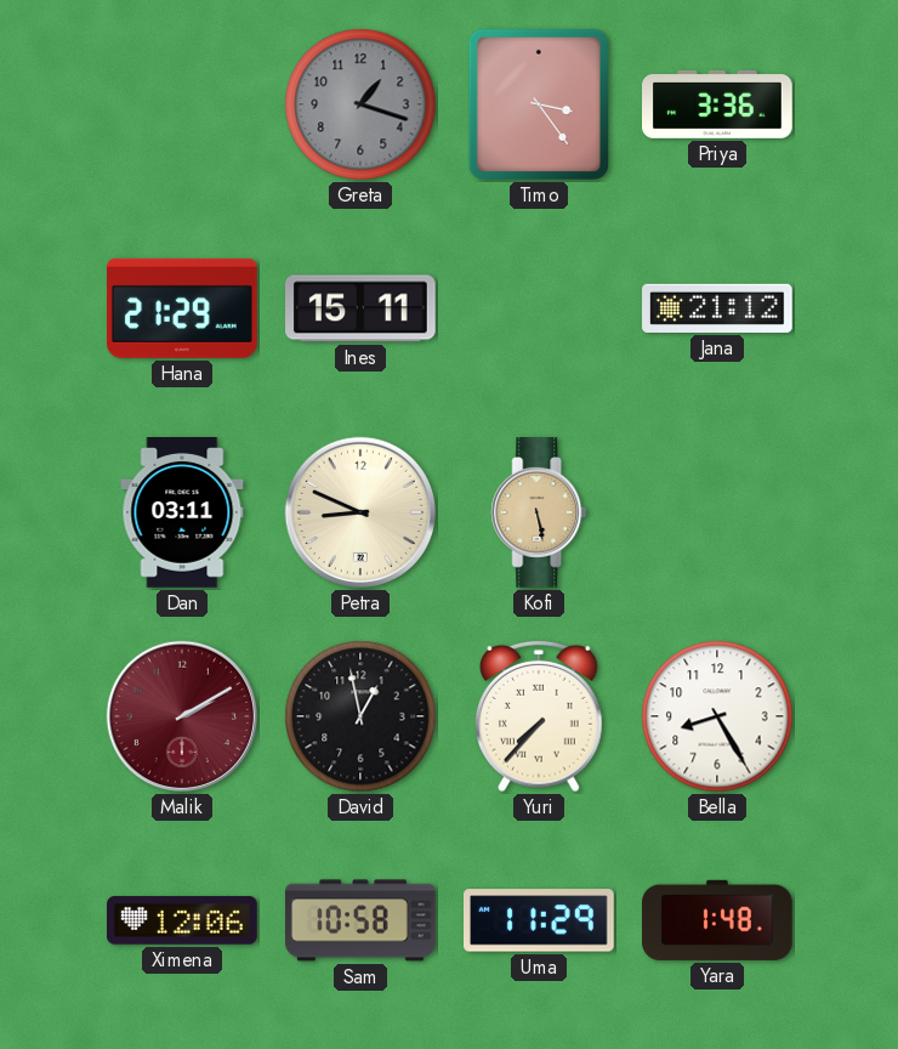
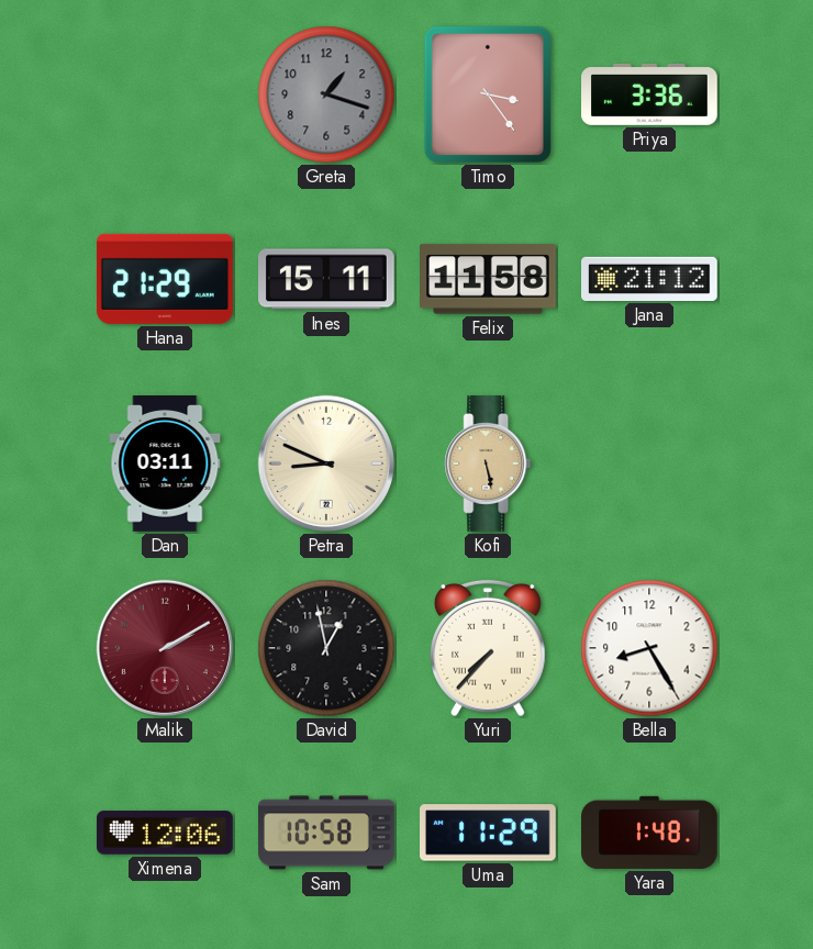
Felix: none -> 11:58 (489, 279)
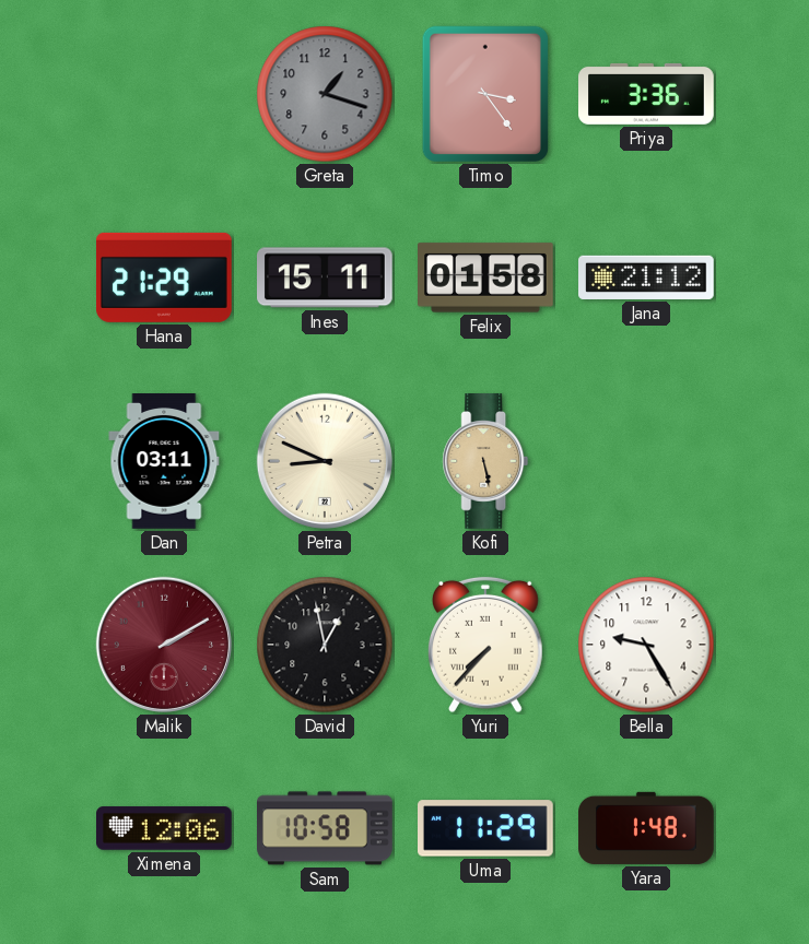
Felix: 11:58 -> 01:58 (486, 278)
Bella: 8:25 -> 9:25 (646, 645)
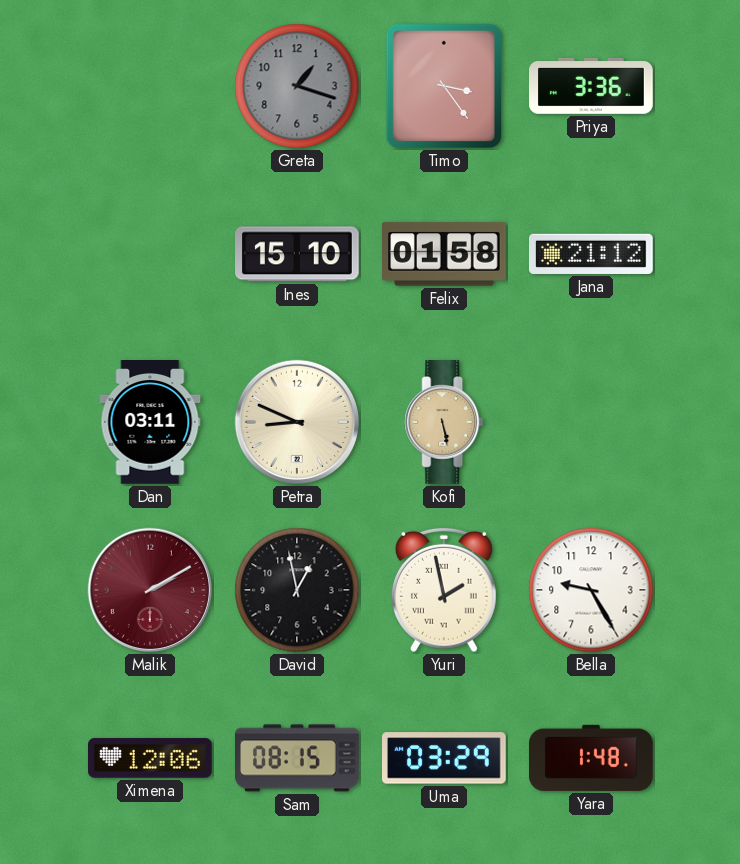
Hana: 21:29 -> none (165, 278)
Ines: 15:11 -> 15:10 (298, 254)
Yuri: 7:37 -> 1:58 (444, 590)
Sam: 10:58 -> 08:15 (297, 758)
Uma: 11:29 -> 03:29 (445, 758)
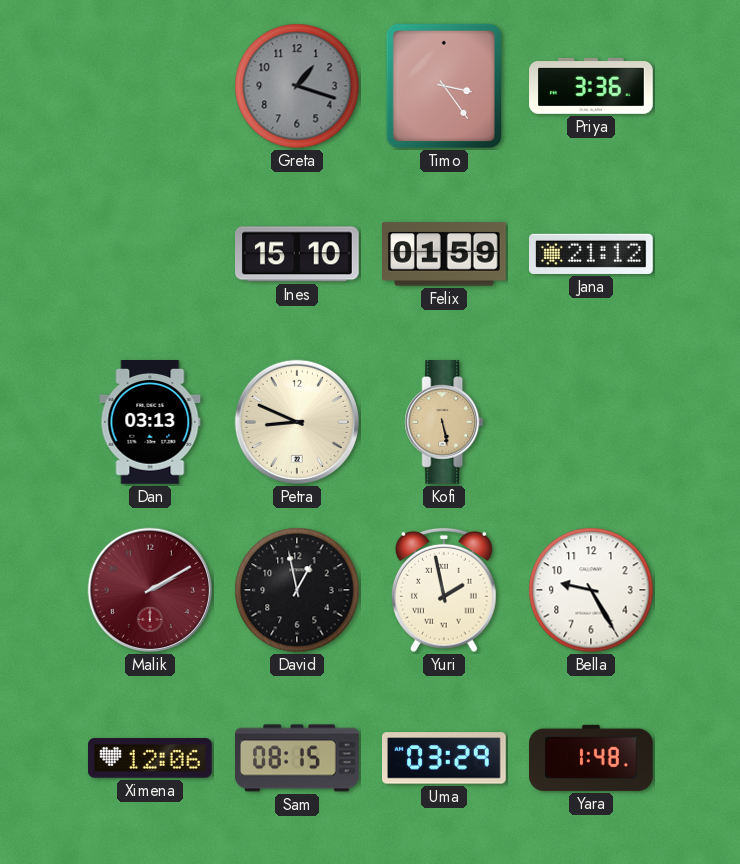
Felix: 01:58 -> 01:59 (445, 254)
Dan: 03:11 -> 03:13 (150, 423)
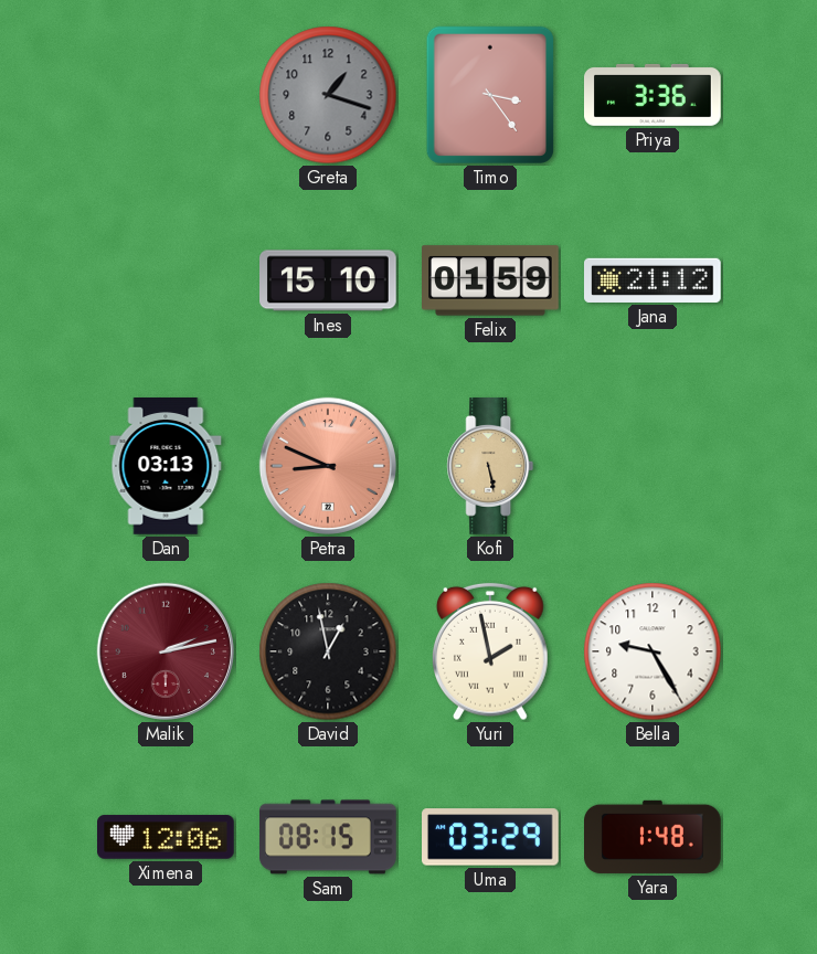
Petra dial: cream -> salmon (328, 466)
Malik: 2:10 -> 2:13 (166, 651)
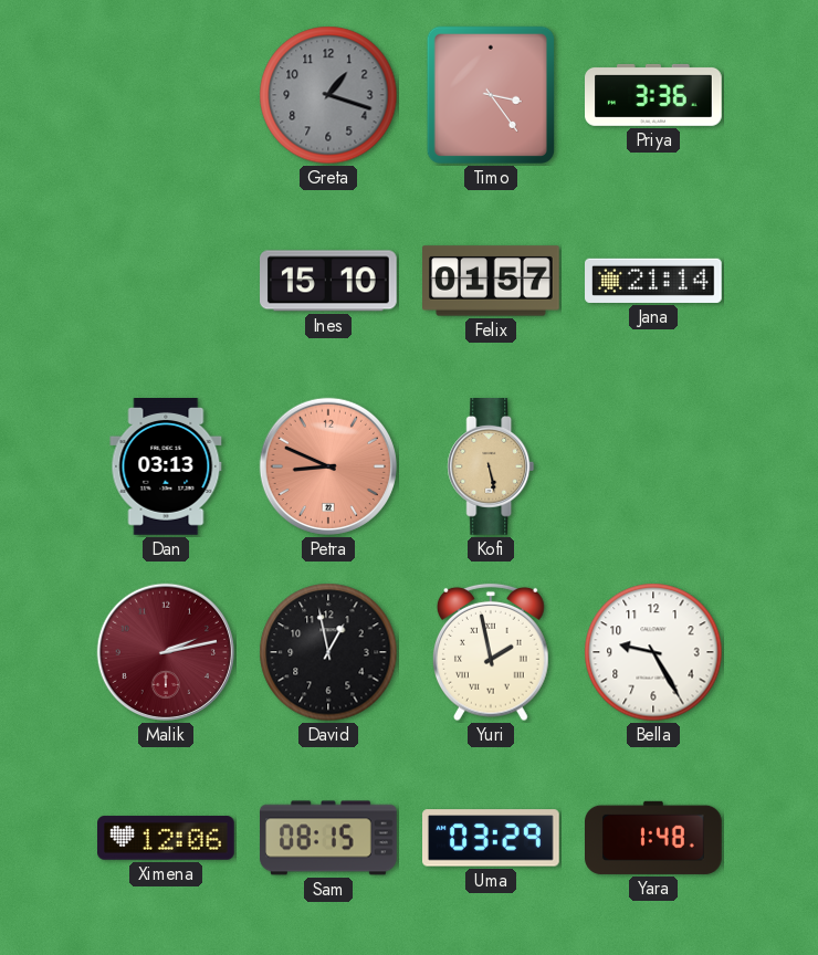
Felix: 01:59 -> 01:57 (492, 281)
Jana: 21:12 -> 21:14 (654, 281)
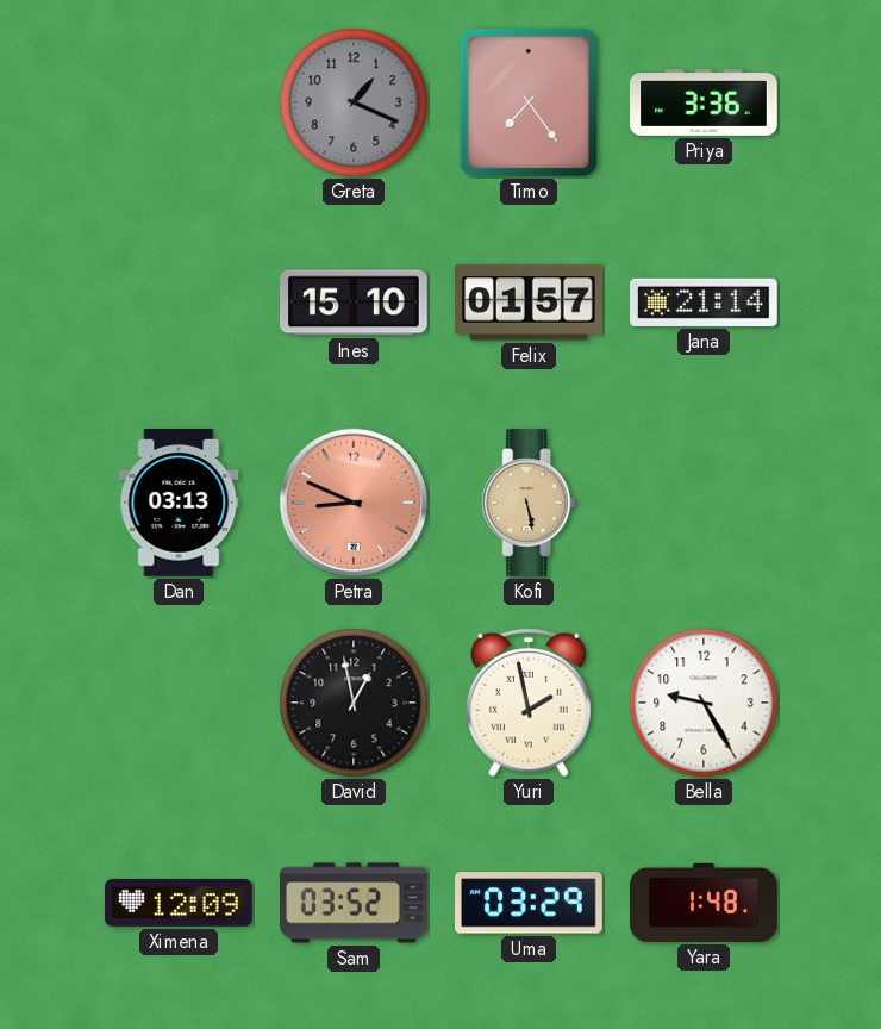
Greta: 1:18 -> 1:19 (354, 102)
Timo: 3:24 -> 7:24 (529, 102)
Malik: 2:13 -> none (166, 652)
Ximena: 12:06 -> 12:09 (180, 903)
Sam: 08:15 -> 03:52 (354, 903)
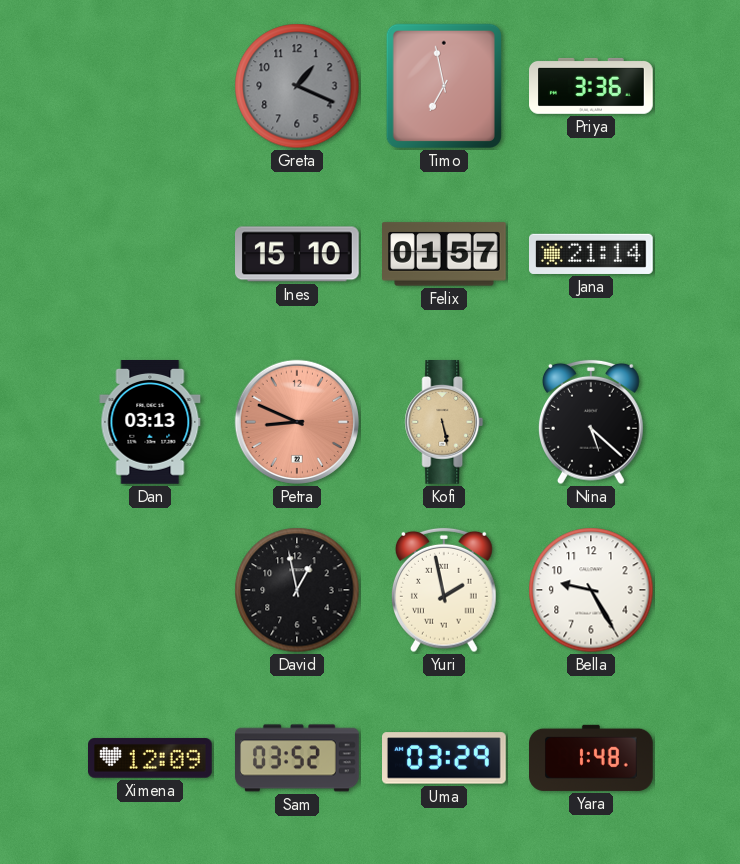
Timo: 7:24 -> 6:58 (444, 86)
Nina: none -> 5:22 (591, 422)
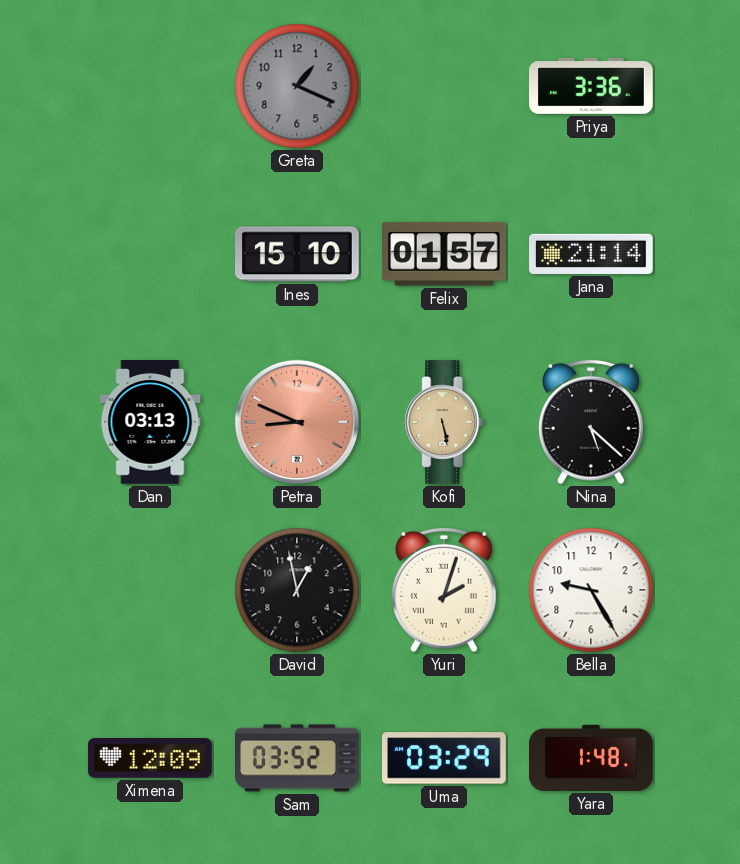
Timo: 6:58 -> none (444, 86)
Yuri: 1:58 -> 2:03 (444, 590)
